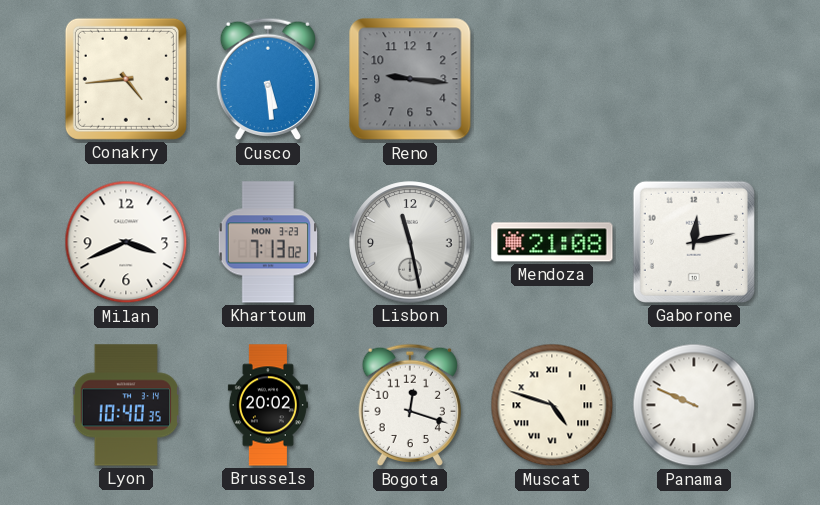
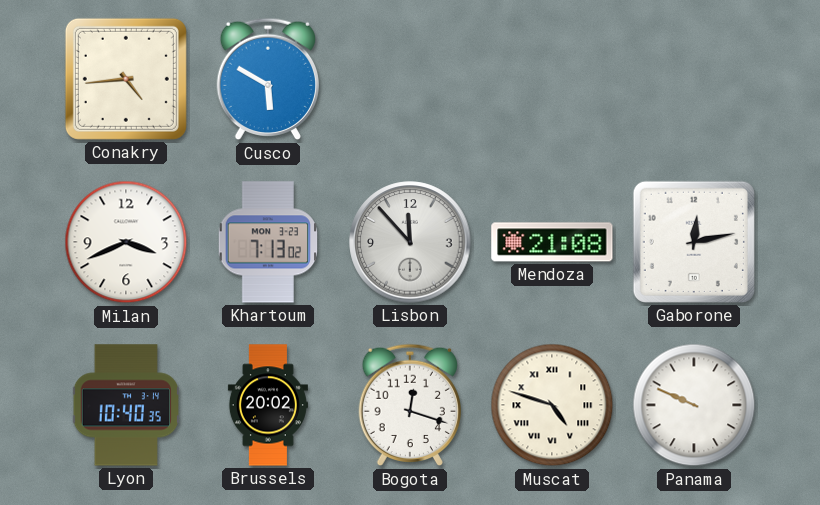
Cusco: 5:29 -> 5:50 (267, 79)
Reno: 9:16 -> none (410, 79)
Lisbon: 11:28 -> 11:53 (410, 242)
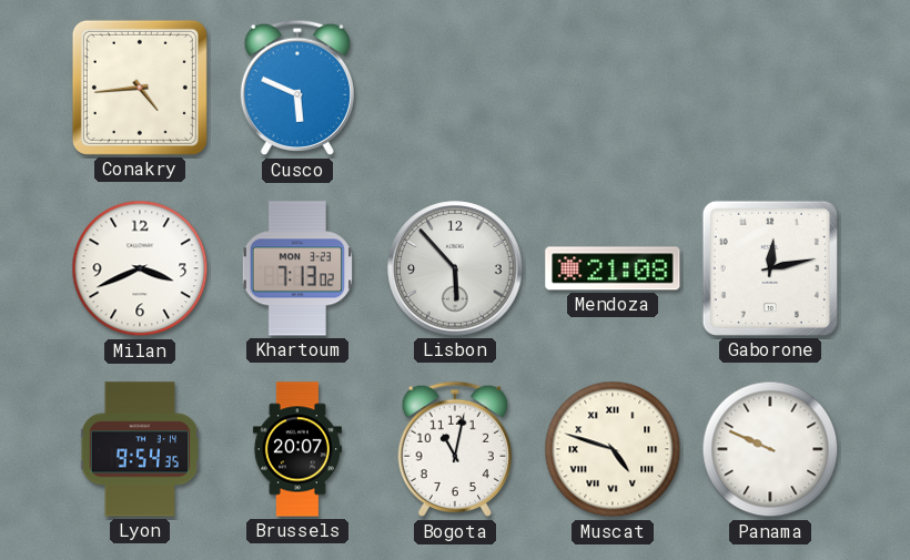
Cusco: 5:50 -> 5:49 (296, 88)
Lisbon: 11:53 -> 5:53 (455, 268)
Lyon: 10:40 -> 9:54 (140, 449)
Brussels: 20:02 -> 20:07 (297, 449)
Bogota: 12:18 -> 11:02 (454, 449)
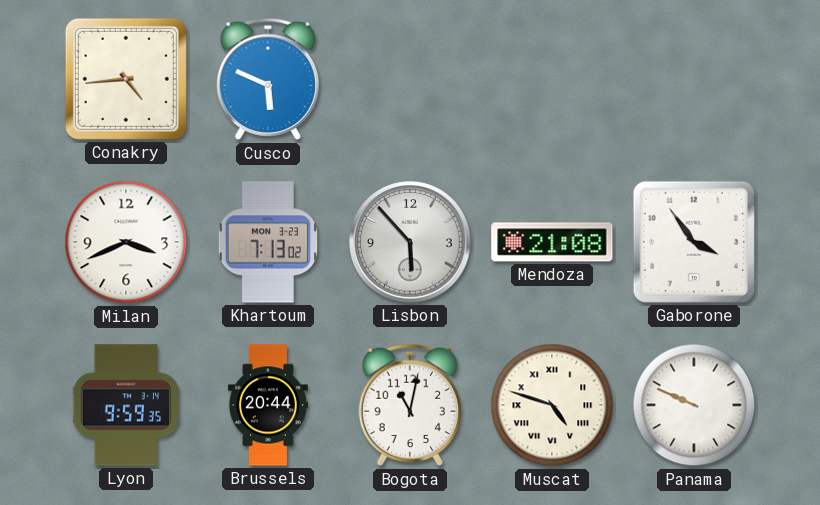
Gaborone: 12:13 -> 3:54 (694, 242)
Lyon: 9:54 -> 9:59 (126, 405)
Brussels: 20:07 -> 20:44 (268, 405)
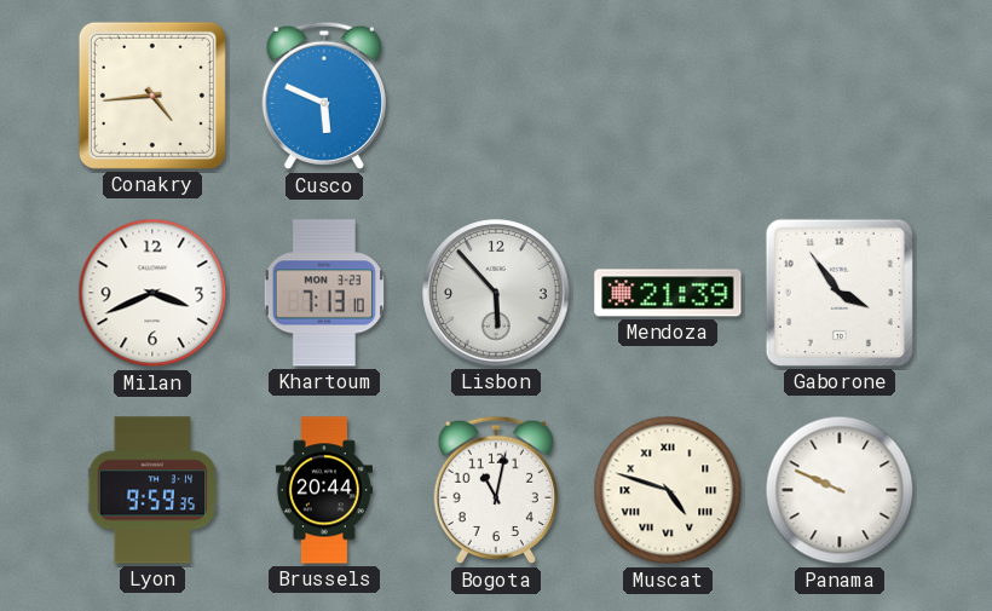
Khartoum: 7:13:02 -> 7:13:10 (323, 293)
Mendoza: 21:08 -> 21:39 (668, 293)
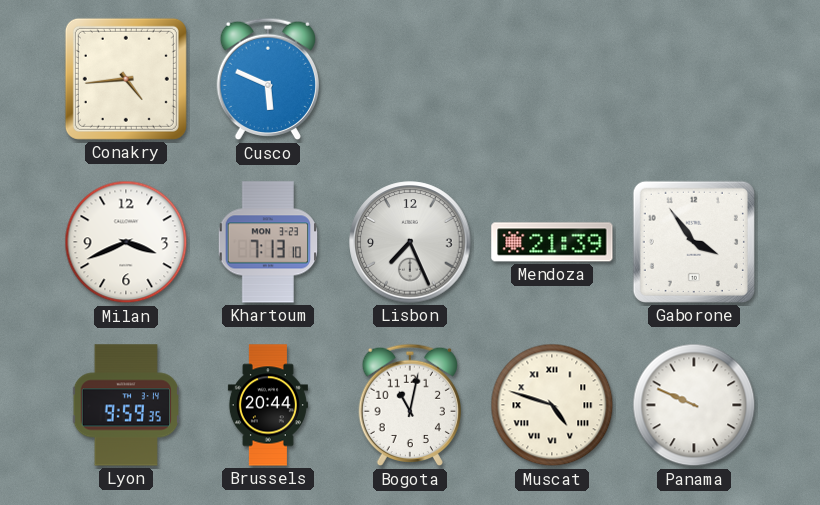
Lisbon: 5:53 -> 7:26 (410, 242)
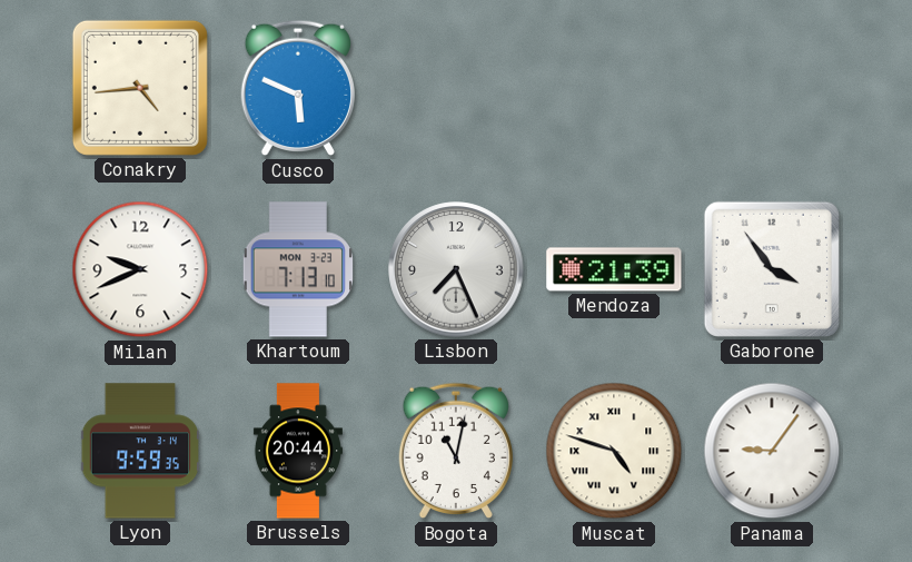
Milan: 3:41 -> 9:41 (140, 269)
Panama: 9:49 -> 9:06 (772, 451)
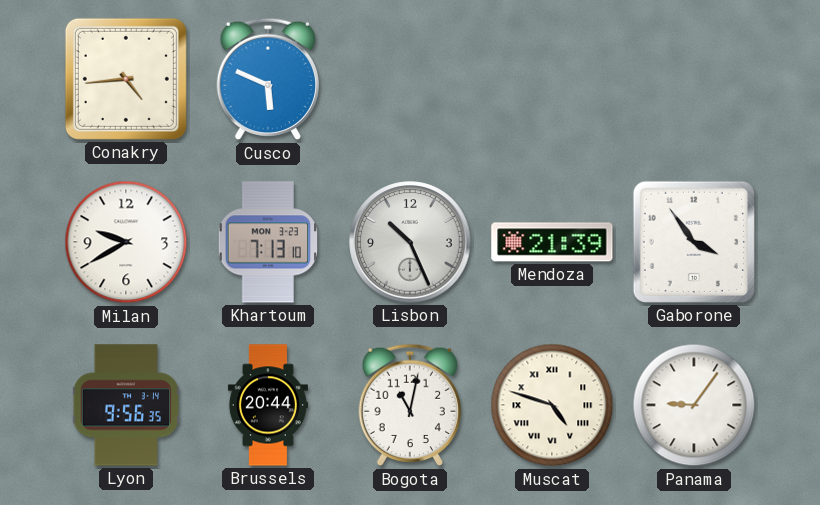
Milan: 9:41 -> 9:40 (126, 242)
Lisbon: 7:26 -> 10:26 (410, 242)
Lyon: 9:59 -> 9:56 (126, 405)
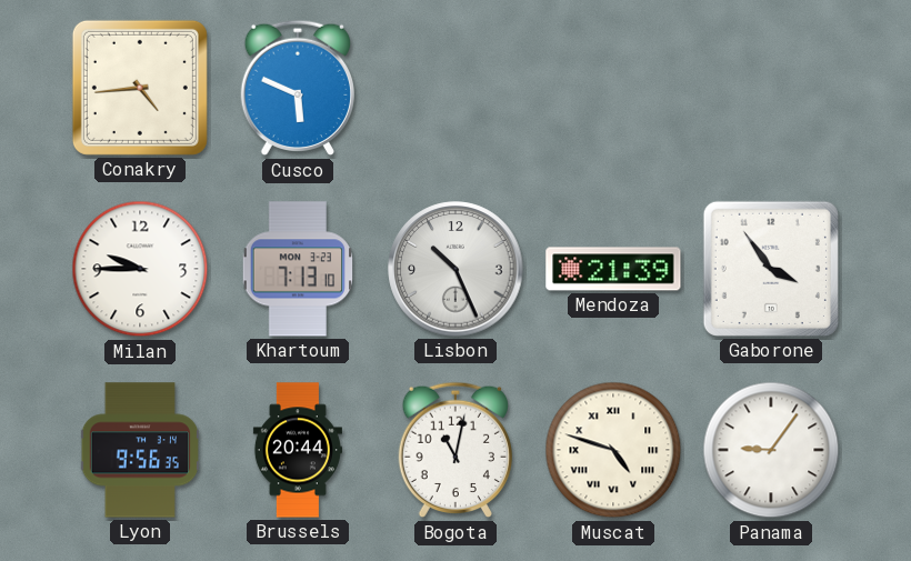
Milan: 9:40 -> 9:45 (140, 269)
